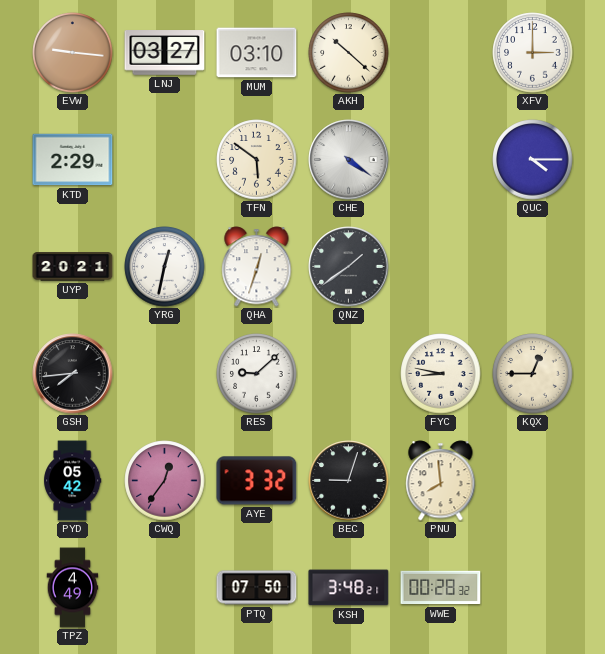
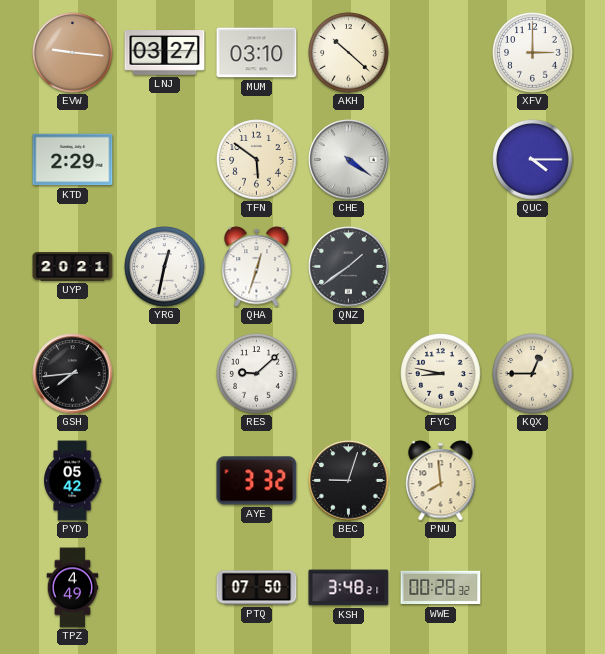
CWQ: 12:36 -> none (165, 481)
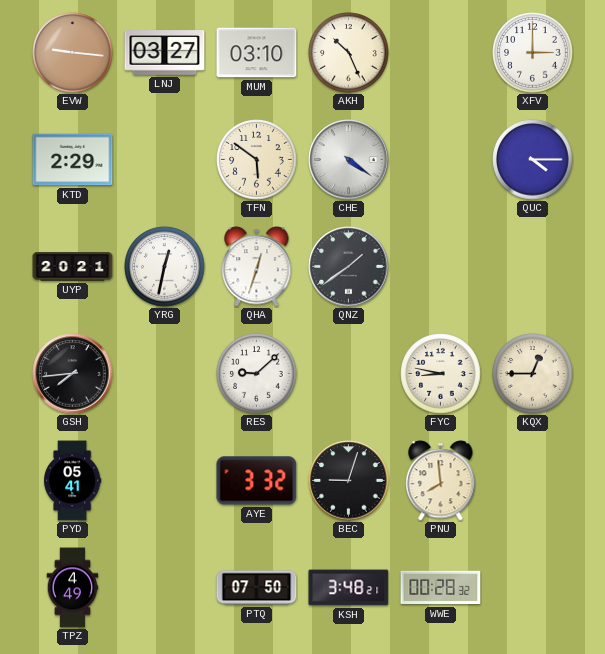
AKH: 10:22 -> 10:26 (349, 53)
PYD: 05:42 -> 05:41 (73, 481)
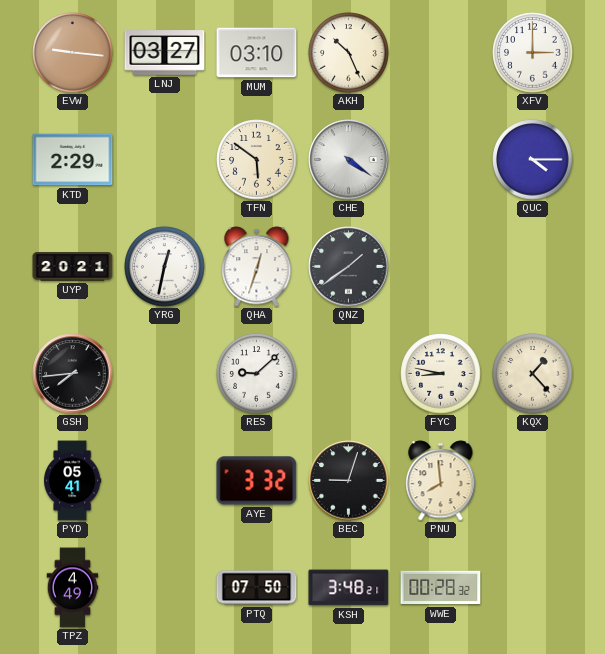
KQX: 12:45 -> 1:23 (533, 374)
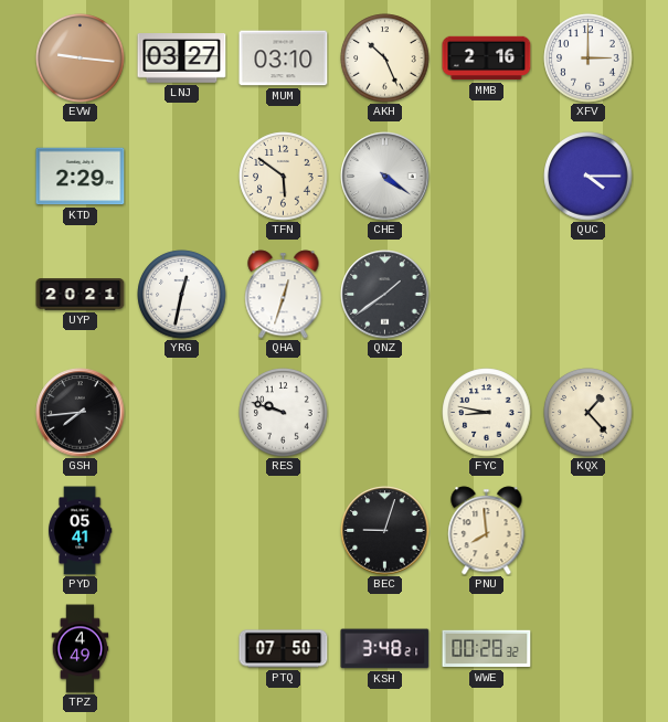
MMB: none -> 2:16 (487, 59)
RES: 9:08 -> 9:48 (284, 413)
AYE: 3:32 -> none (257, 481)
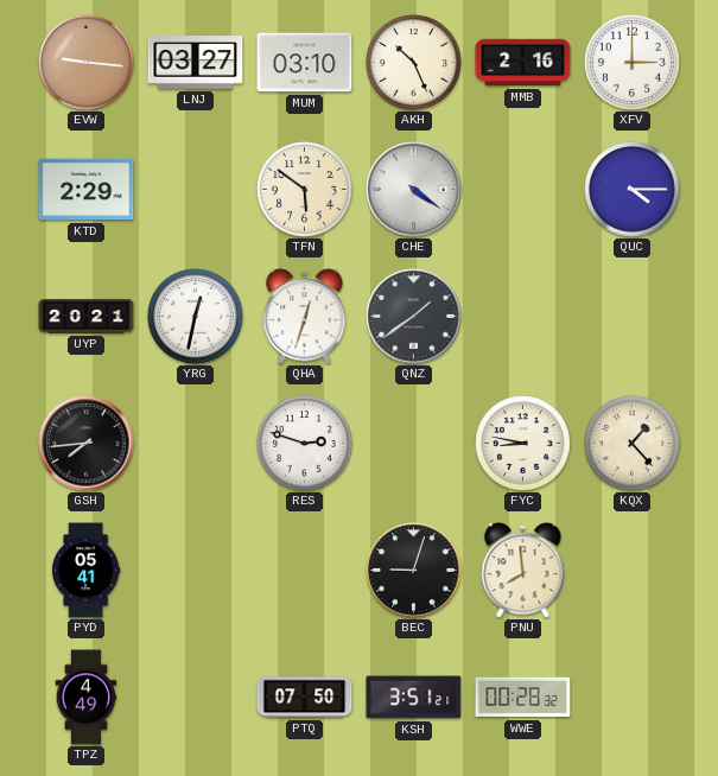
RES: 9:48 -> 2:48 (305, 444)
KSH: 3:48 -> 3:51 (414, 698)
